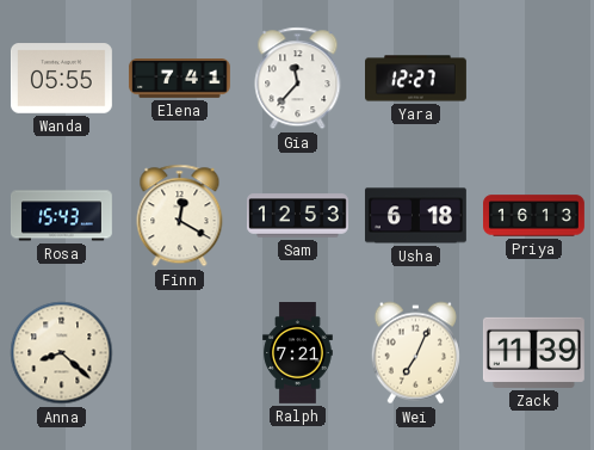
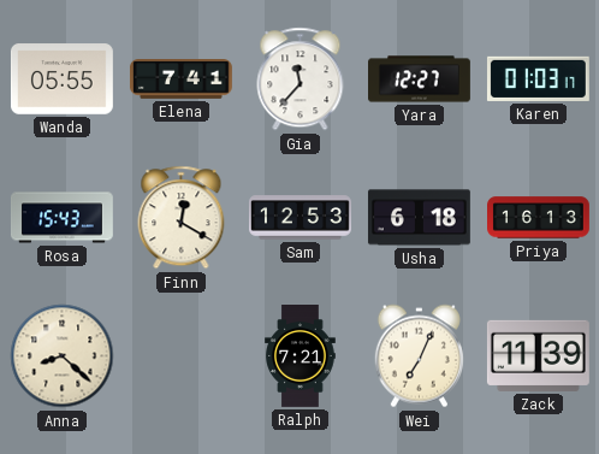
Karen: none -> 01:03 (538, 78)
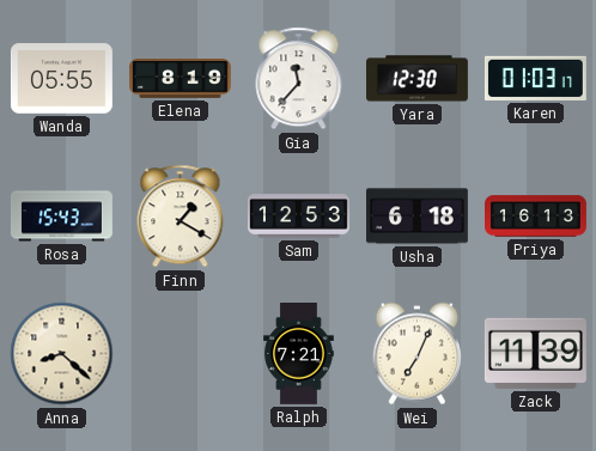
Elena: 7:41 -> 8:19 (180, 79)
Yara: 12:27 -> 12:30 (418, 79)
Finn: 12:20 -> 1:20 (181, 217)
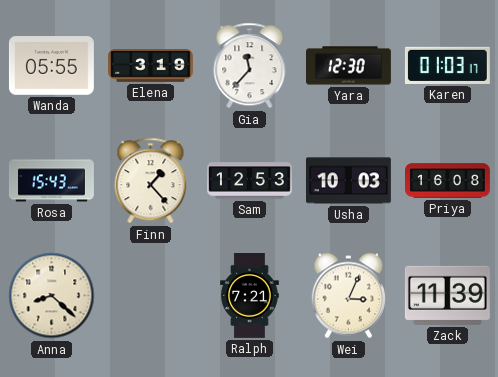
Elena: 8:19 -> 3:19 (150, 66)
Finn: 1:20 -> 1:23 (151, 181)
Usha: 6:18 -> 10:03 (348, 181)
Priya: 16:13 -> 16:08 (448, 181)
Wei: 7:04 -> 3:04 (348, 296)
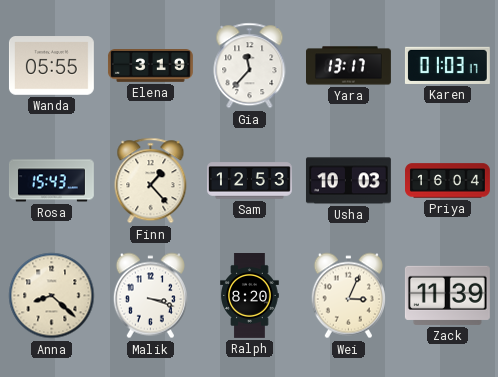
Yara: 12:30 -> 13:17 (349, 66)
Priya: 16:08 -> 16:04 (448, 181)
Malik: none -> 3:18 (150, 296)
Ralph: 7:21 -> 8:20 (250, 296)
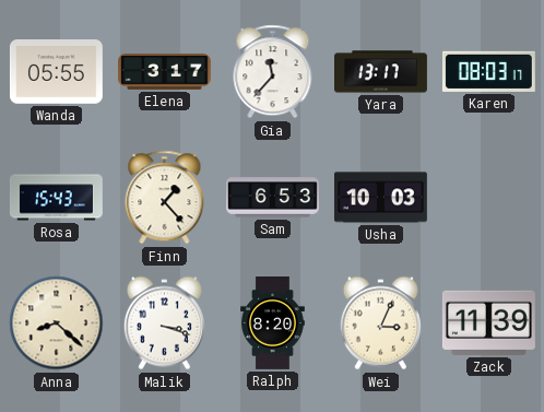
Elena: 3:19 -> 3:17 (164, 72)
Karen: 01:03 -> 08:03 (488, 71)
Sam: 12:53 -> 6:53 (273, 198)
Priya: 16:04 -> none (448, 181)
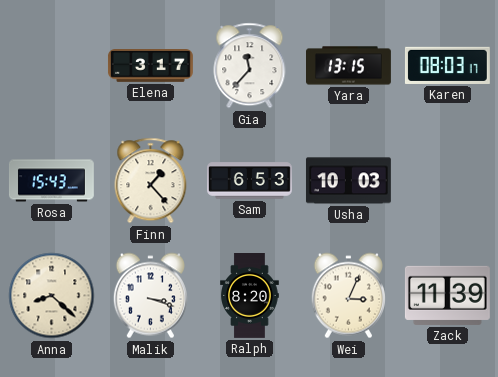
Wanda: 05:55 -> none (56, 72)
Yara: 13:17 -> 13:15 (349, 66)
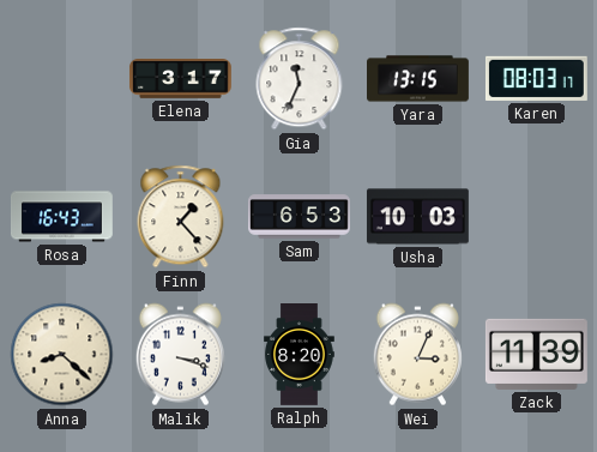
Gia: 11:37 -> 11:34 (300, 79)
Rosa: 15:43 -> 16:43 (61, 217)
